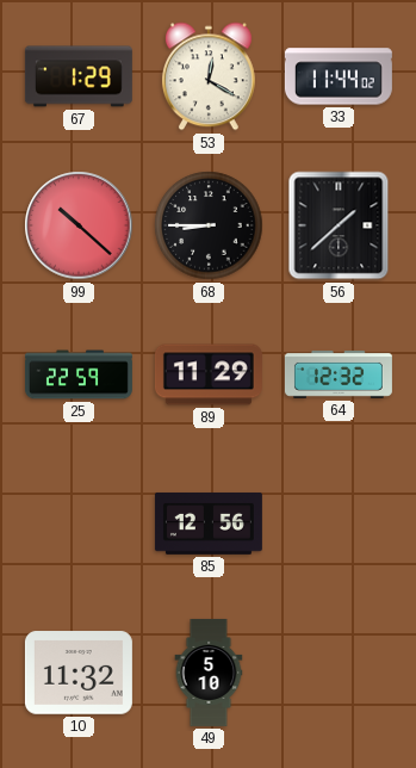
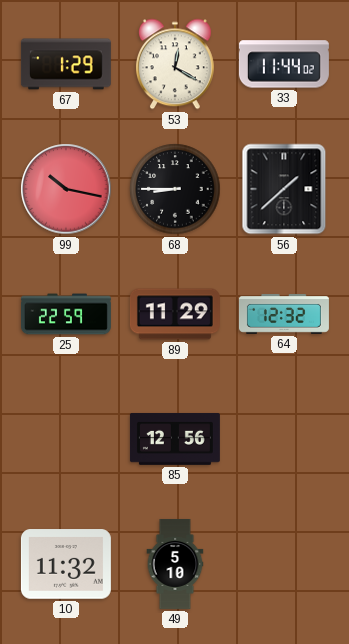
99: 10:22 -> 10:17 (66, 189)
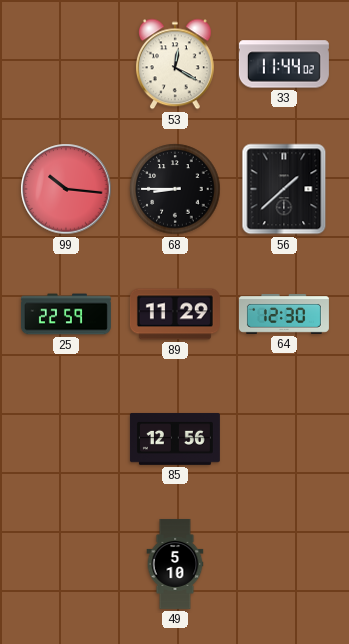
67: 1:29 -> none (66, 64)
99: 10:17 -> 10:16 (66, 189)
64: 12:32 -> 12:30 (284, 314)
10: 11:32 -> none (66, 564)
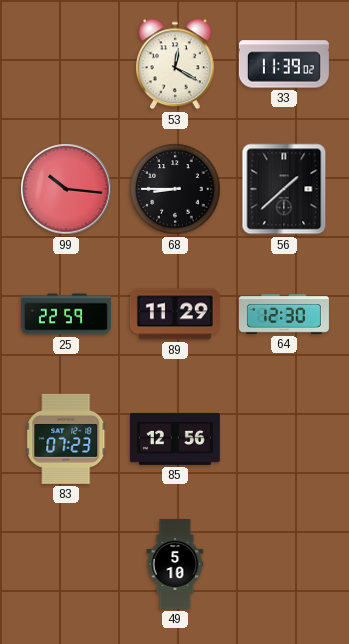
33: 11:44 -> 11:39 (284, 64)
83: none -> 07:23 (67, 439)
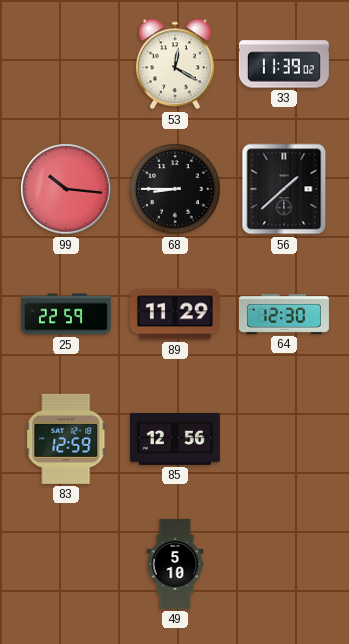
83: 07:23 -> 12:59 (67, 439)
